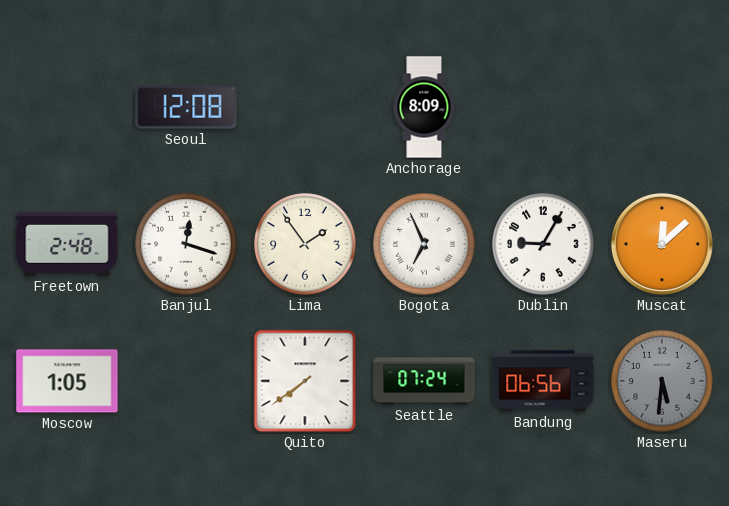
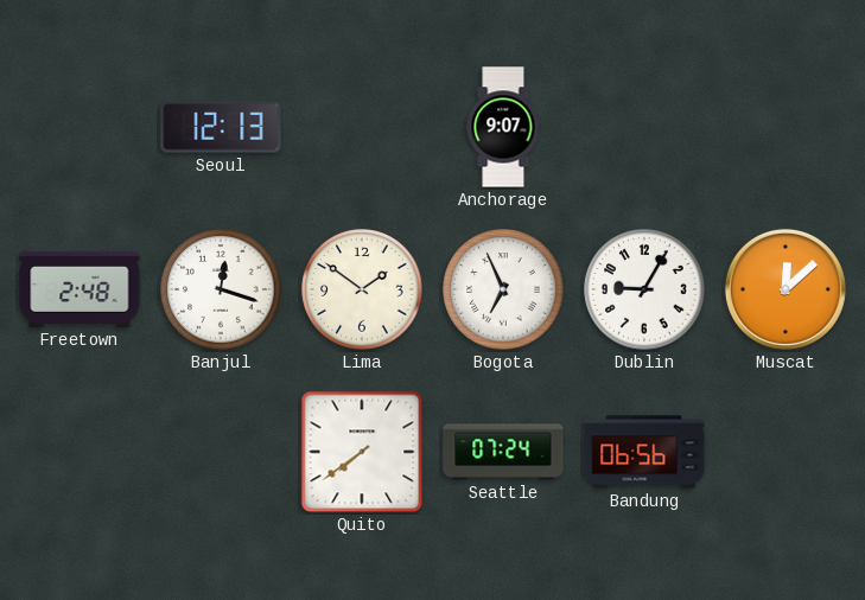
Seoul: 12:08 -> 12:13 (221, 127)
Anchorage: 8:09 -> 9:07 (503, 127)
Lima: 1:54 -> 1:51 (362, 289)
Moscow: 1:05 -> none (67, 381)
Maseru: 5:31 -> none (662, 381)
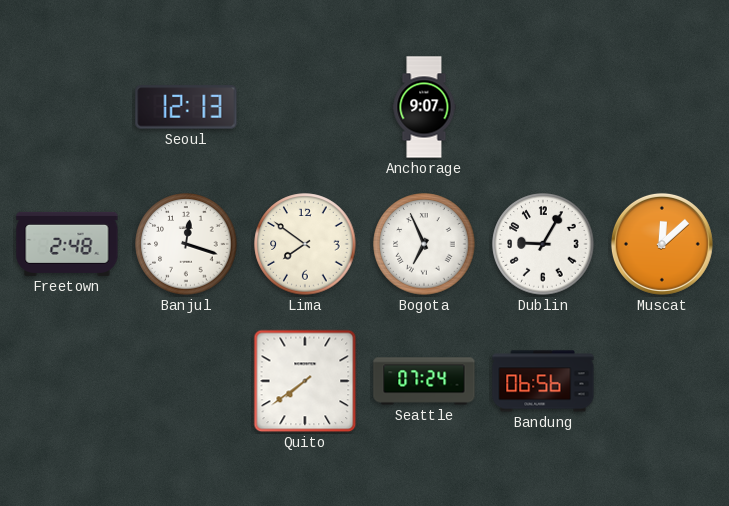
Lima: 1:51 -> 7:51 (305, 244)
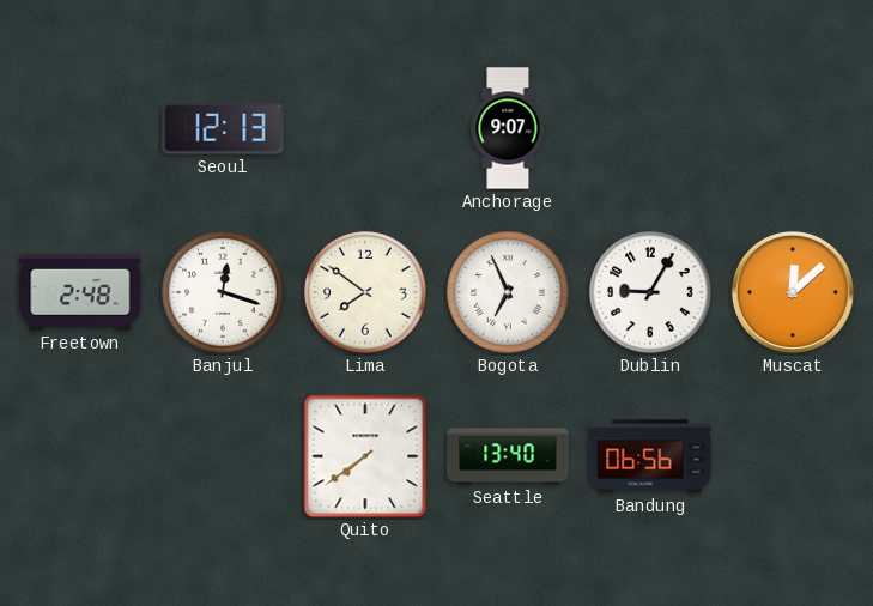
Seattle: 07:24 -> 13:40 (508, 456)
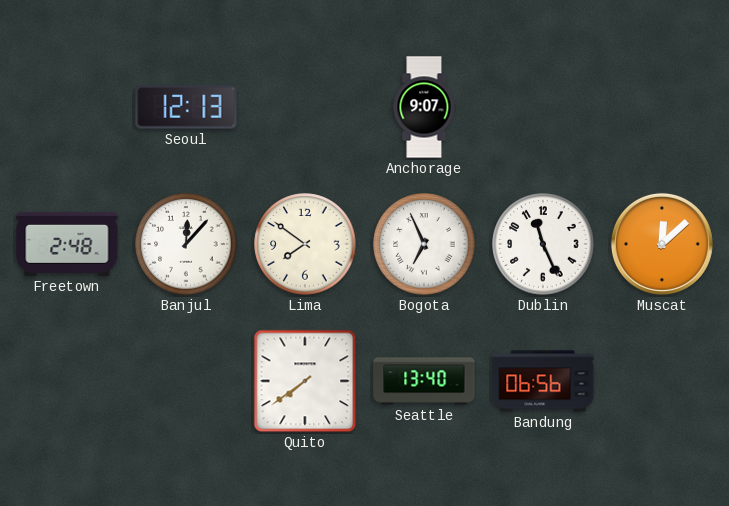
Banjul: 12:18 -> 12:07 (186, 244)
Dublin: 9:05 -> 11:26 (543, 244)
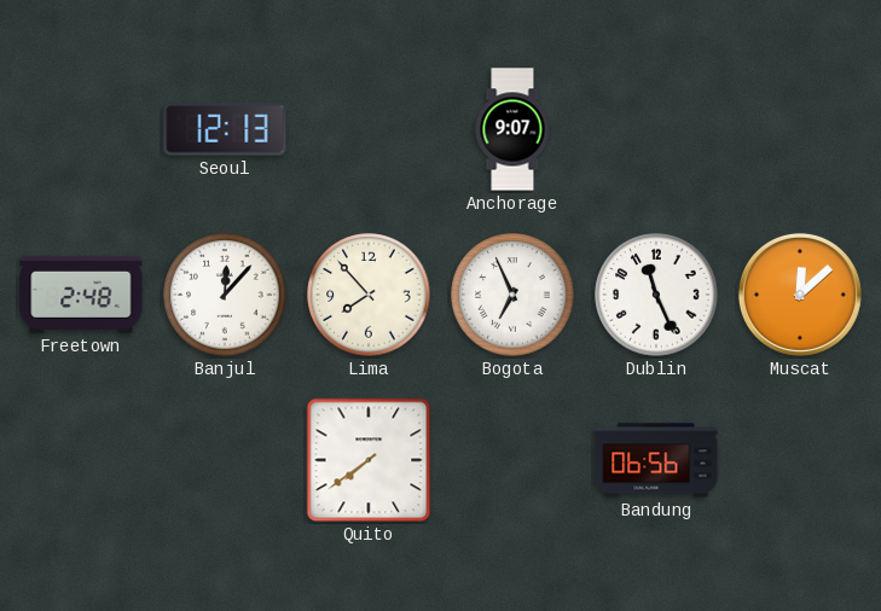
Lima: 7:51 -> 7:53 (369, 295)
Seattle: 13:40 -> none (424, 381)
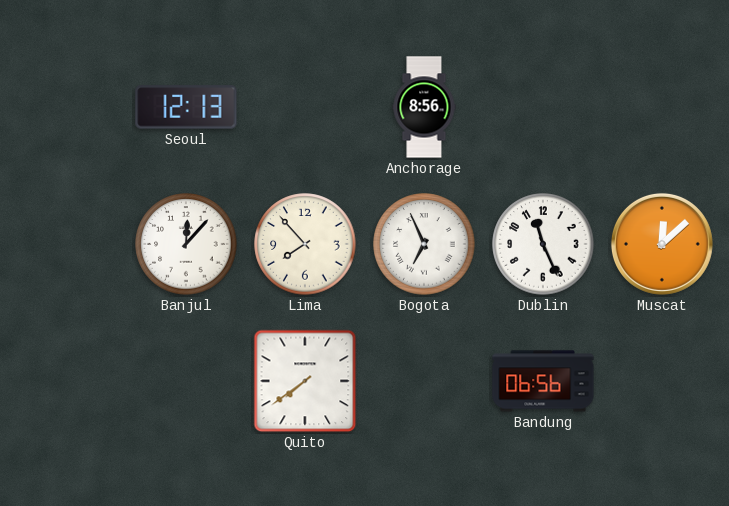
Anchorage: 9:07 -> 8:56 (424, 107)
Freetown: 2:48 -> none (81, 295)
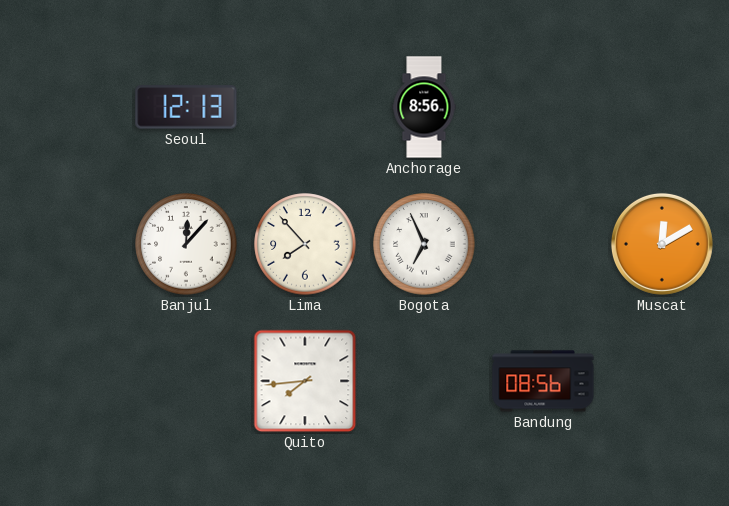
Dublin: 11:26 -> none (543, 244)
Muscat: 12:08 -> 12:10 (662, 244)
Quito: 7:39 -> 7:44 (305, 381)
Bandung: 06:56 -> 08:56 (543, 381)
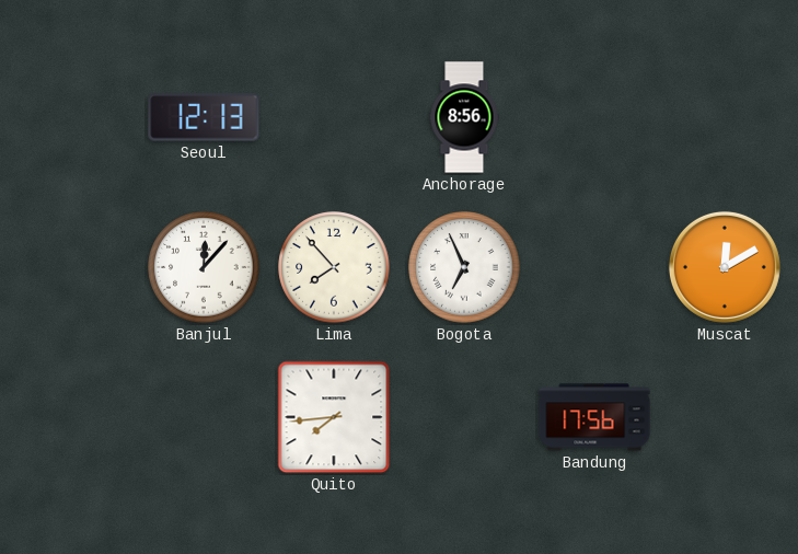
Bandung: 08:56 -> 17:56 (594, 417)
